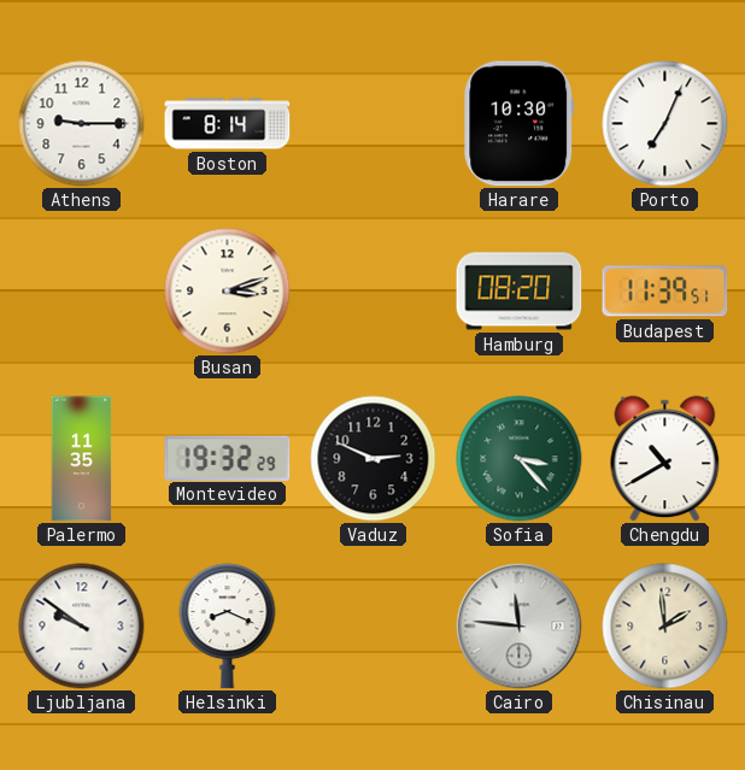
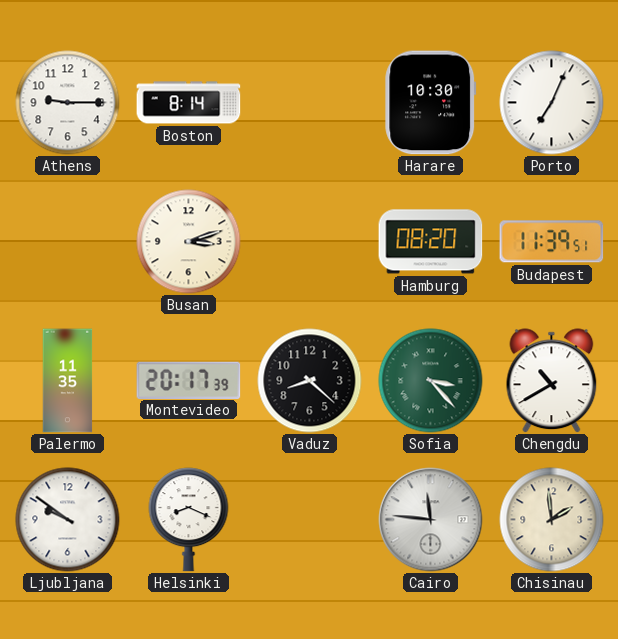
Montevideo: 19:32 -> 20:17 (189, 380)
Vaduz: 2:49 -> 8:22 (310, 381)
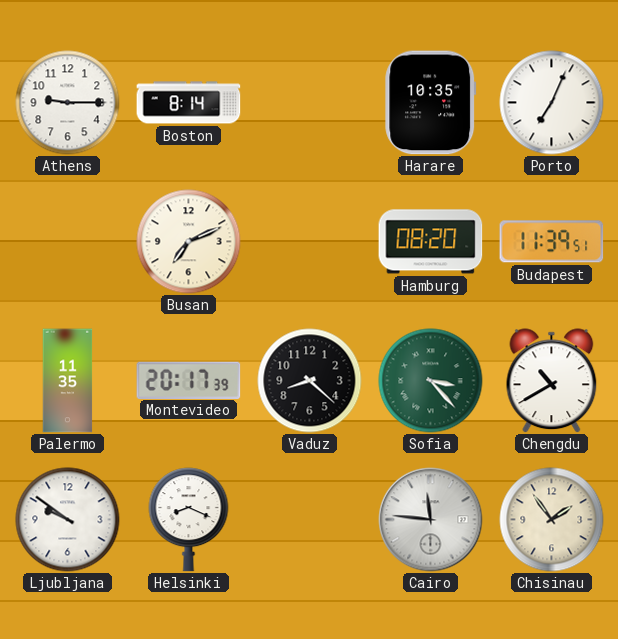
Harare: 10:30 -> 10:35 (431, 103)
Busan: 3:12 -> 7:11 (189, 242)
Chisinau: 1:59 -> 1:54 (552, 520)
